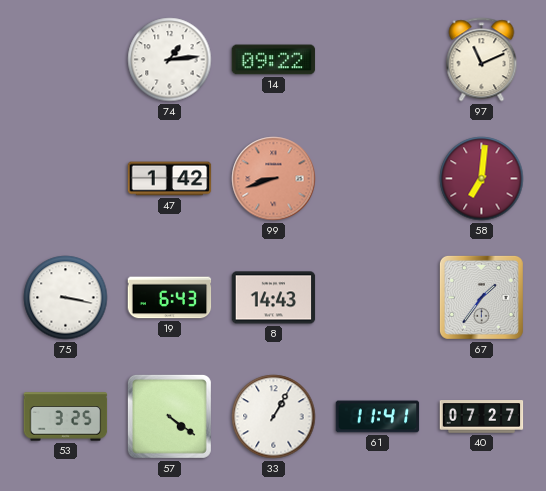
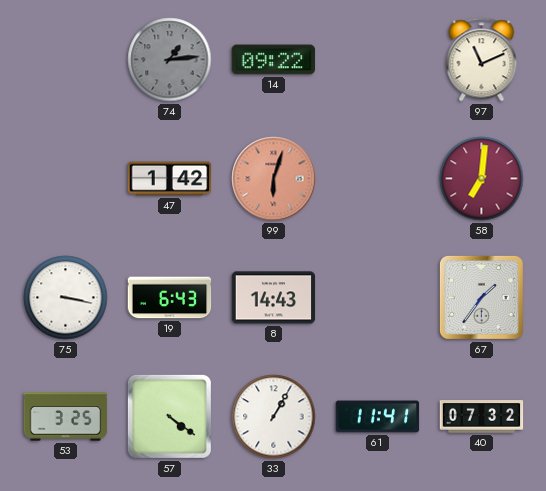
74 dial: white -> grey (170, 60)
99: 8:42 -> 6:03 (274, 179)
40: 07:27 -> 07:32 (482, 417)
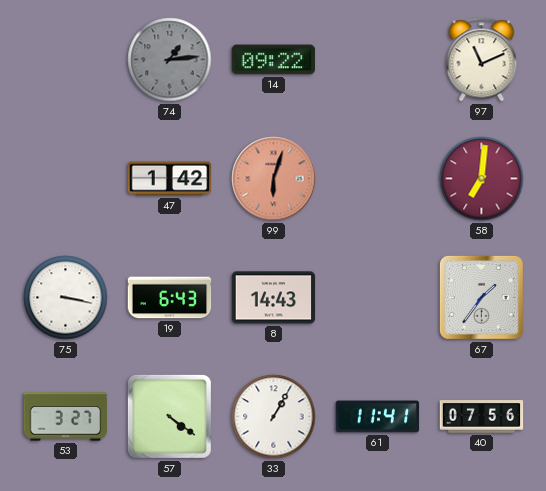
53: 3:25 -> 3:27 (66, 417)
40: 07:32 -> 07:56 (482, 417)
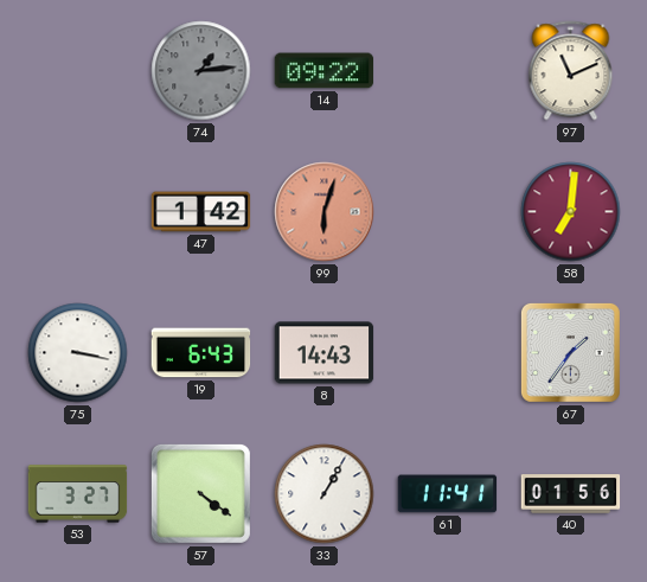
40: 07:56 -> 01:56 (571, 494)
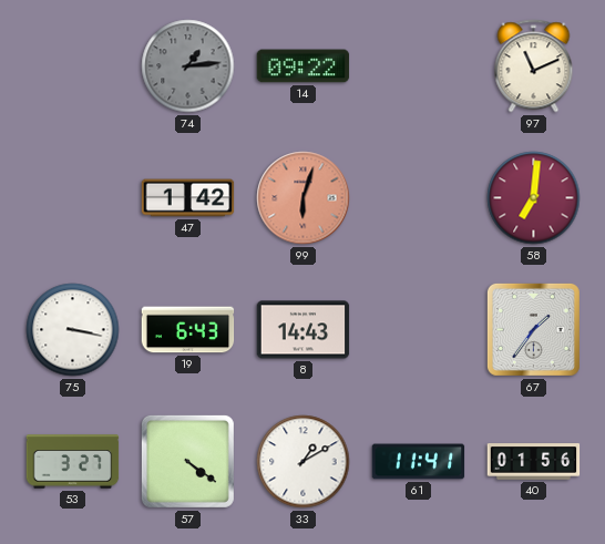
33: 1:05 -> 1:10 (304, 462)
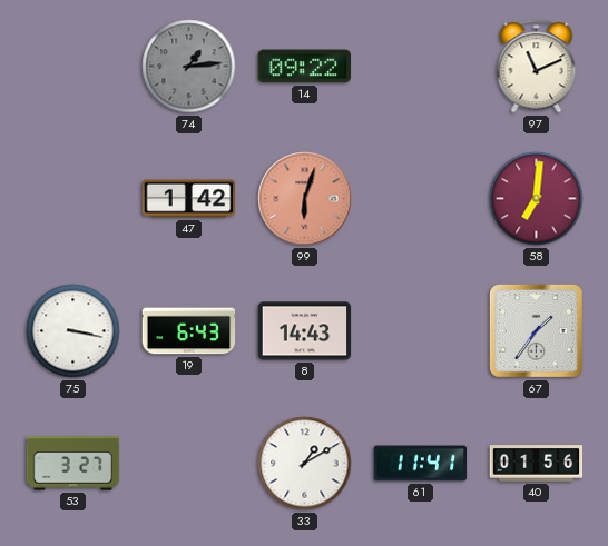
57: 4:21 -> none (187, 461)
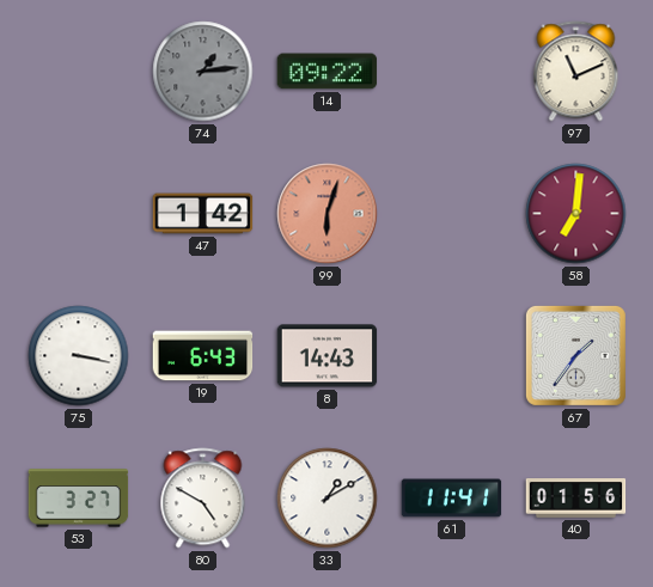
80: none -> 4:50 (203, 499)
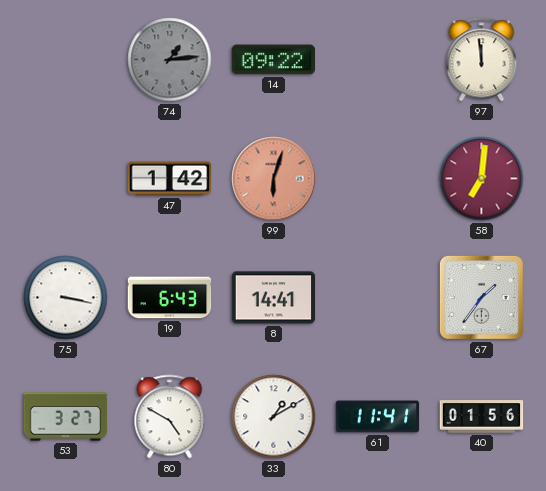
97: 11:11 -> 11:59 (482, 60)
8: 14:43 -> 14:41 (274, 298)
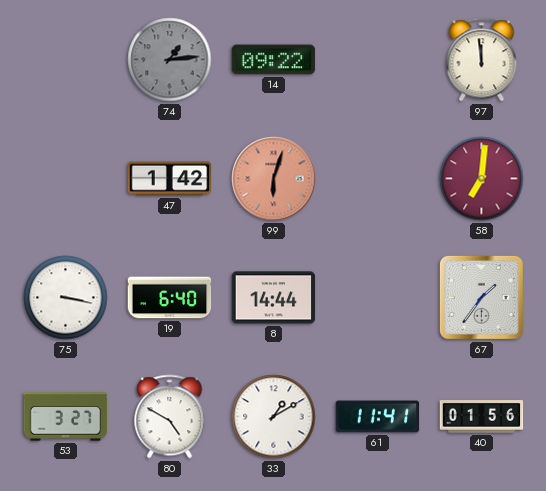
19: 6:43 -> 6:40 (170, 298)
8: 14:41 -> 14:44 (274, 298)
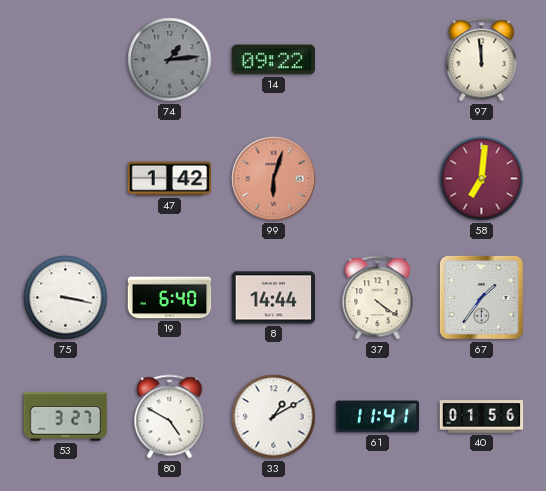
37: none -> 4:21 (378, 298)
